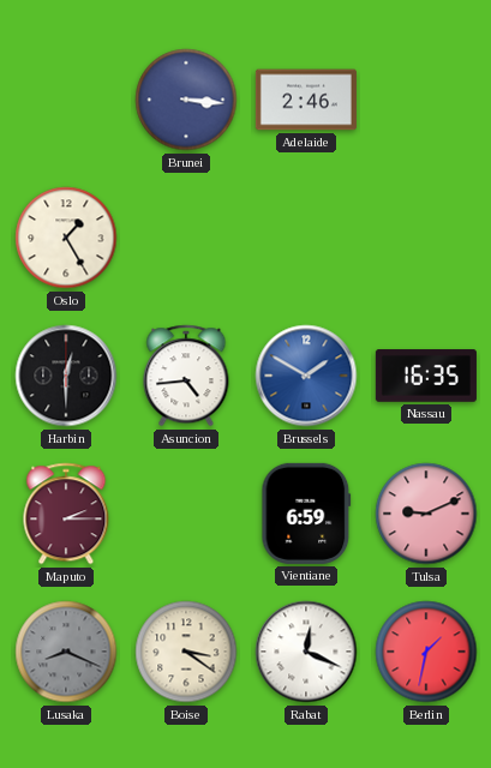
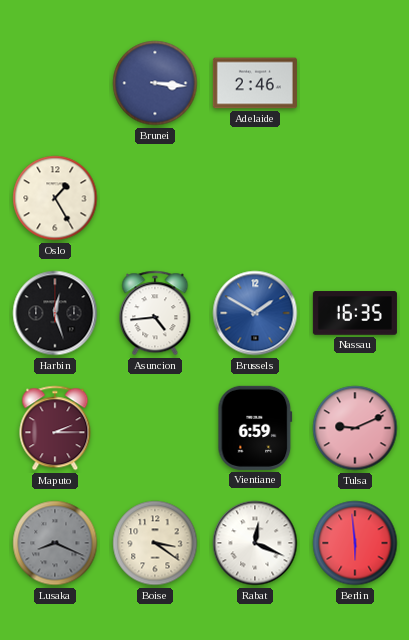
Harbin: 12:30 -> 12:27 (55, 313)
Berlin: 1:32 -> 5:59 (355, 543)
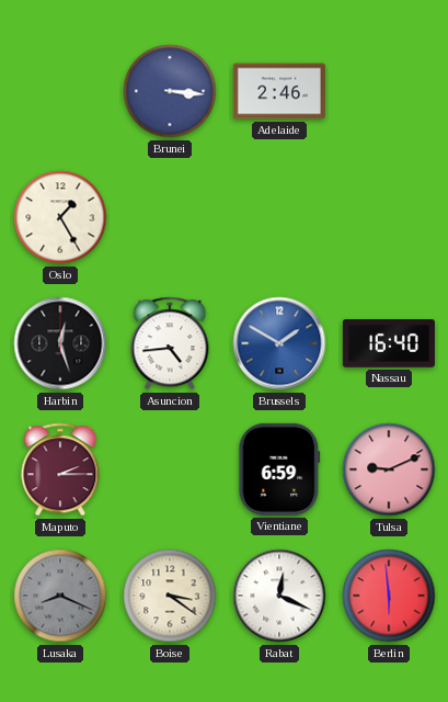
Nassau: 16:35 -> 16:40 (389, 343)
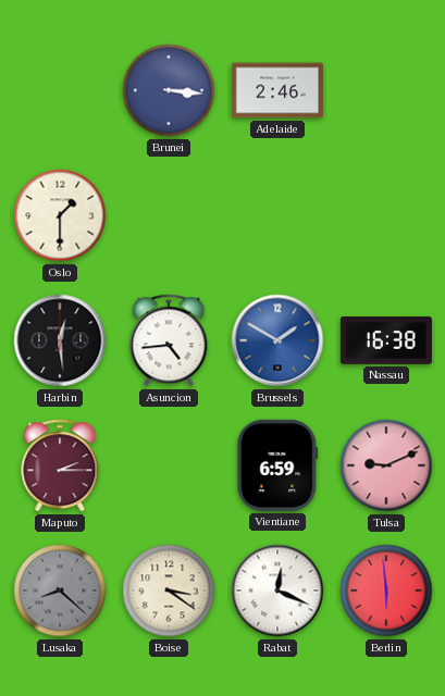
Oslo: 1:25 -> 1:30 (60, 215)
Harbin: 12:27 -> 12:29 (60, 340)
Nassau: 16:40 -> 16:38 (386, 340)
Lusaka: 8:19 -> 8:22 (60, 591)
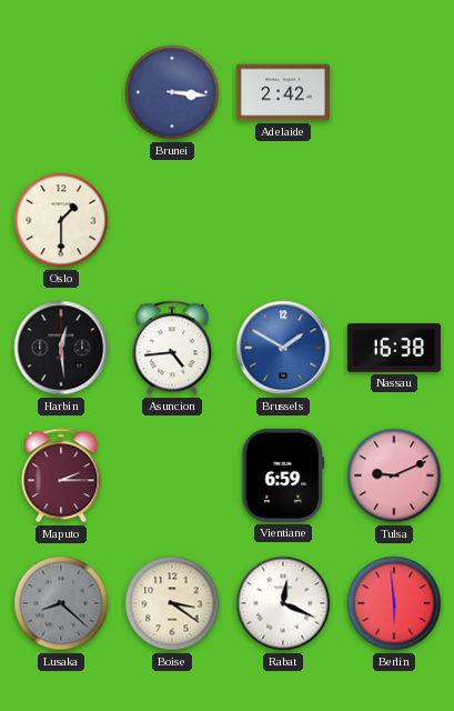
Adelaide: 2:46 -> 2:42 (283, 92)
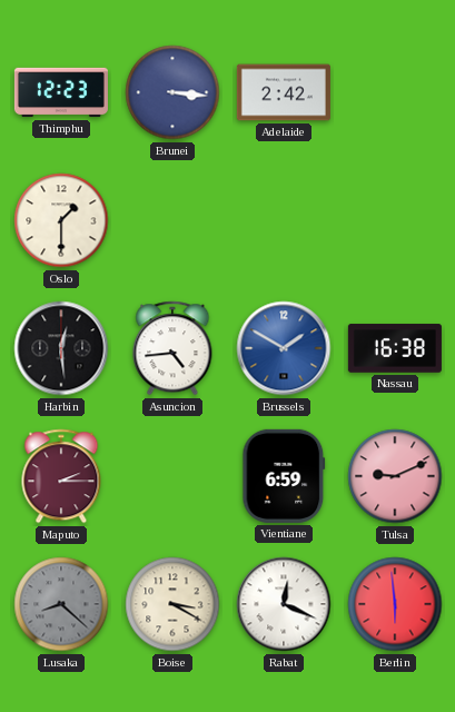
Thimphu: none -> 12:23 (61, 92)
Boise: 3:21 -> 3:20 (172, 604)
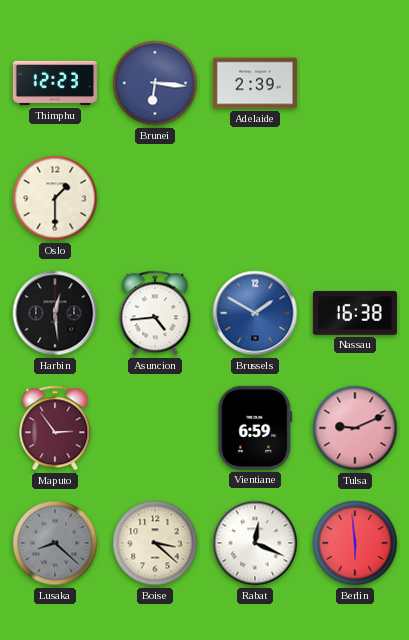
Brunei: 3:16 -> 6:16 (155, 83)
Adelaide: 2:42 -> 2:39 (255, 83)
Maputo: 2:15 -> 2:54 (55, 428)
Boise: 3:20 -> 3:22 (155, 543)
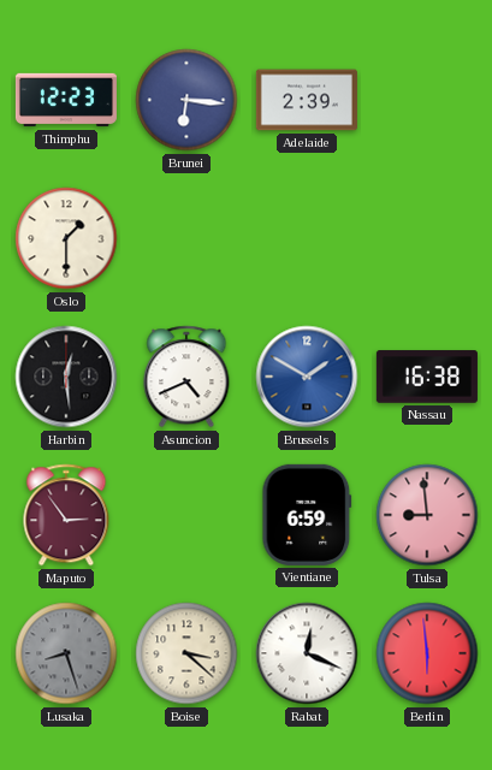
Asuncion: 4:44 -> 4:41 (186, 377)
Tulsa: 9:11 -> 8:59 (427, 515)
Lusaka: 8:22 -> 8:27 (66, 653)
